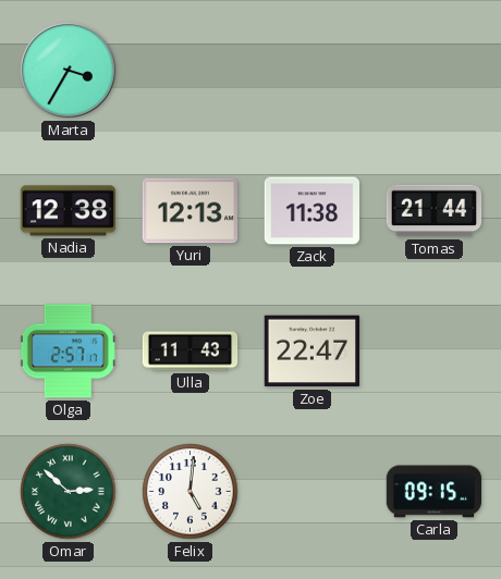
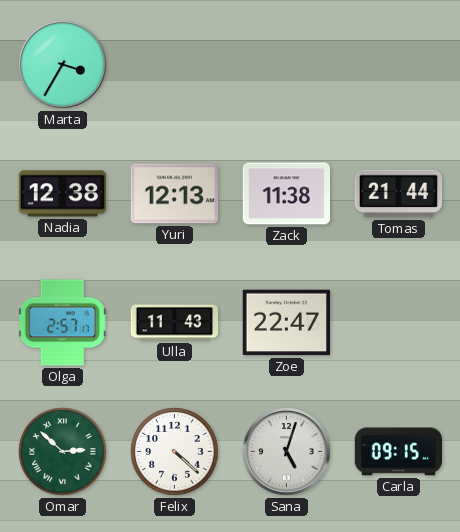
Felix: 5:01 -> 4:22 (175, 452)
Sana: none -> 5:03 (287, 452)
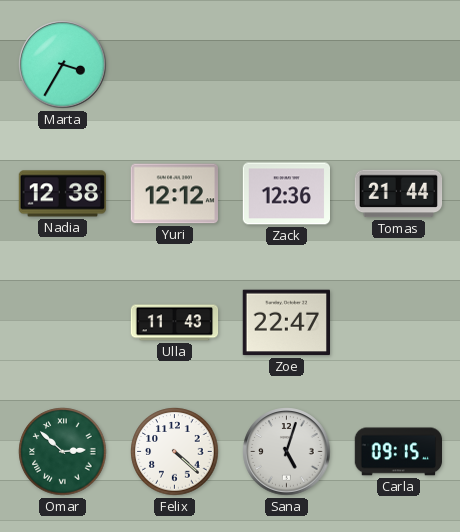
Yuri: 12:13 -> 12:12 (174, 194)
Zack: 11:38 -> 12:36 (286, 194)
Olga: 2:57 -> none (62, 323)
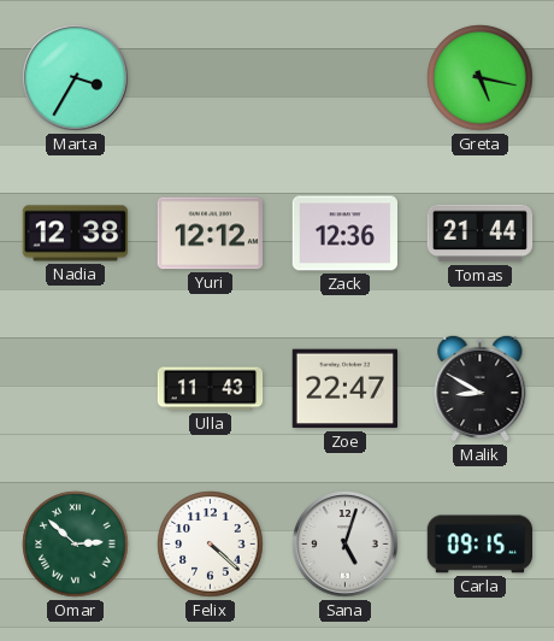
Greta: none -> 5:17 (481, 78)
Malik: none -> 8:50 (481, 388)
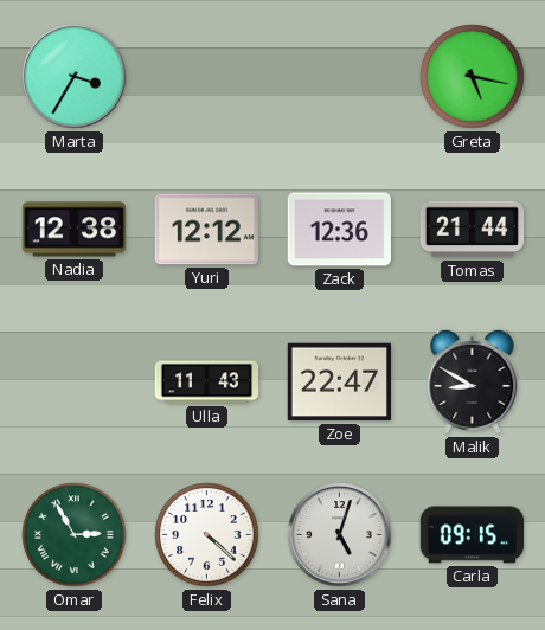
Omar: 2:52 -> 2:55 (75, 535)
